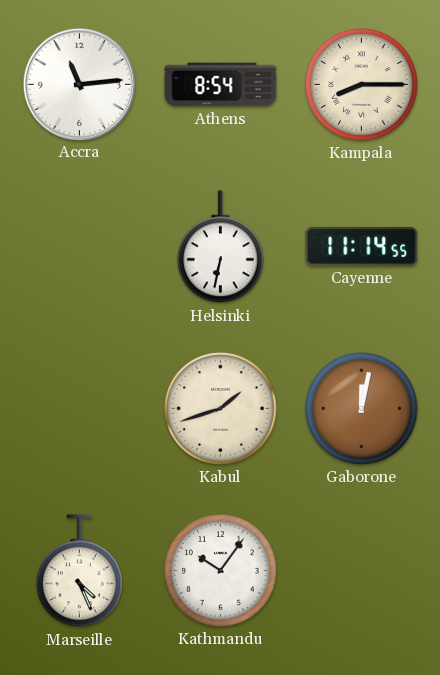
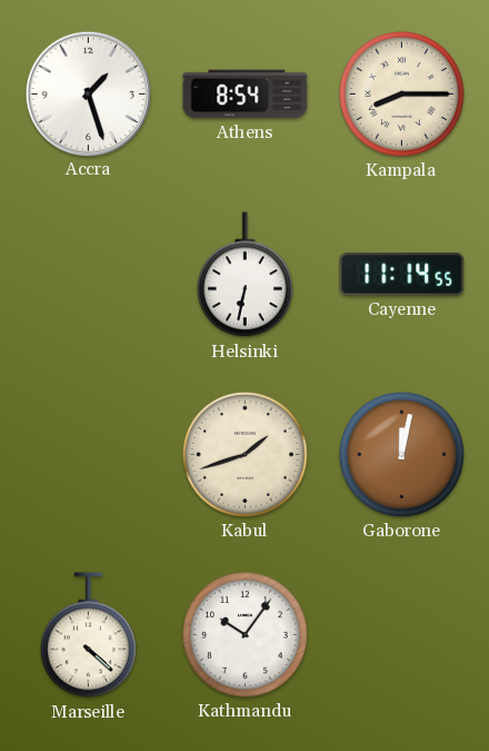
Accra: 11:14 -> 1:27 (88, 93)
Marseille: 4:26 -> 4:22 (88, 635)
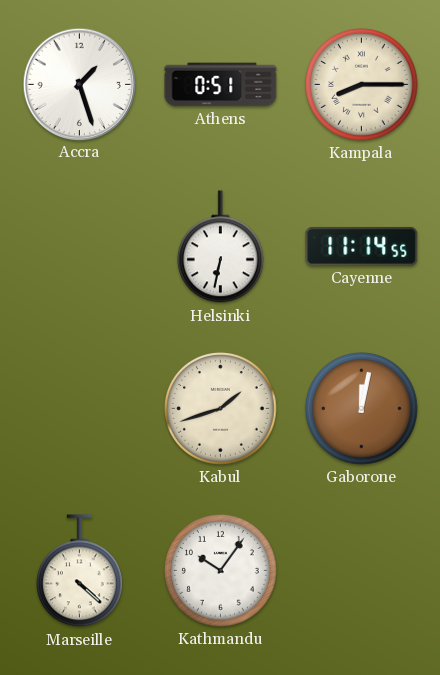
Athens: 8:54 -> 0:51 (221, 85)
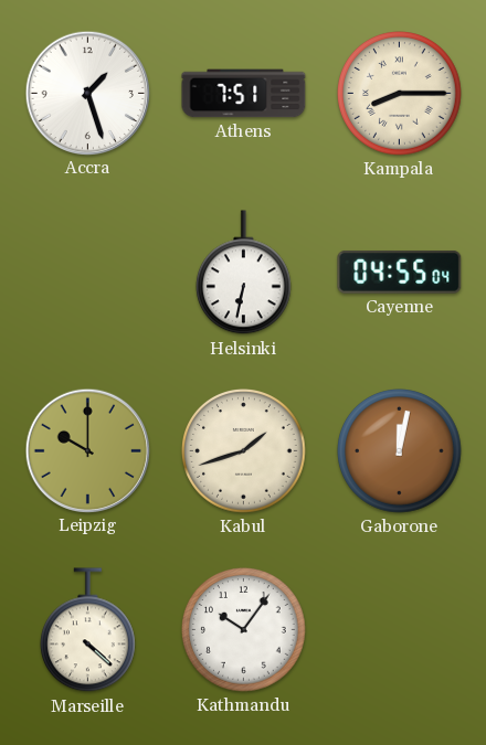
Athens: 0:51 -> 7:51 (244, 94)
Cayenne: 11:14 -> 04:55 (400, 273)
Leipzig: none -> 10:00 (87, 450)
